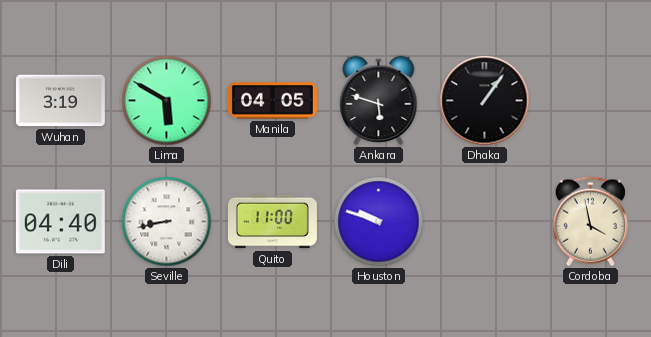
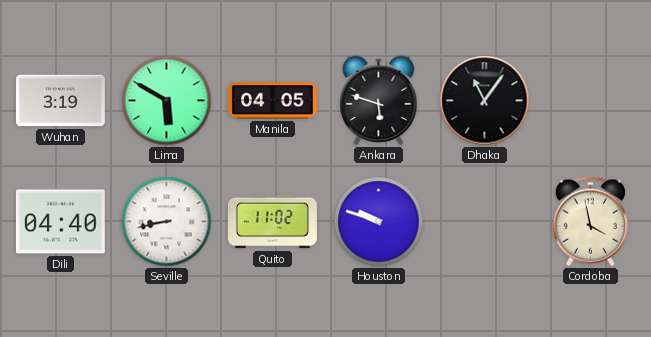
Dhaka: 1:06 -> 11:06 (485, 101)
Quito: 11:00 -> 11:02 (272, 222)
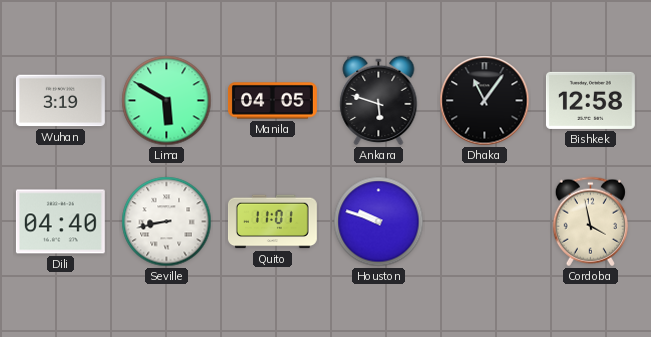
Bishkek: none -> 12:58 (590, 100)
Quito: 11:02 -> 11:01 (272, 222)
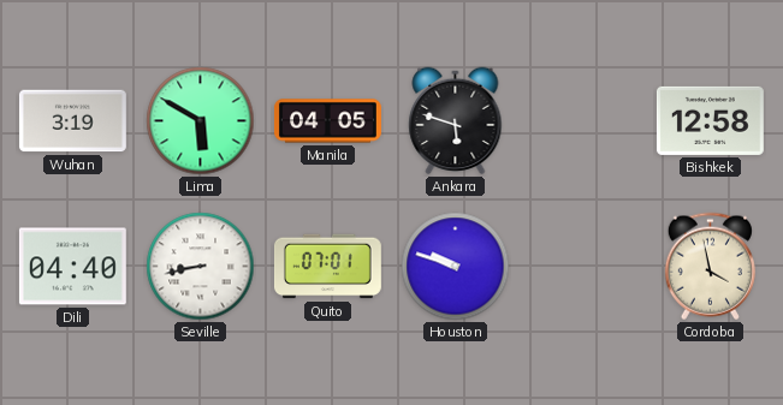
Dhaka: 11:06 -> none (485, 101)
Quito: 11:01 -> 07:01 (327, 267)
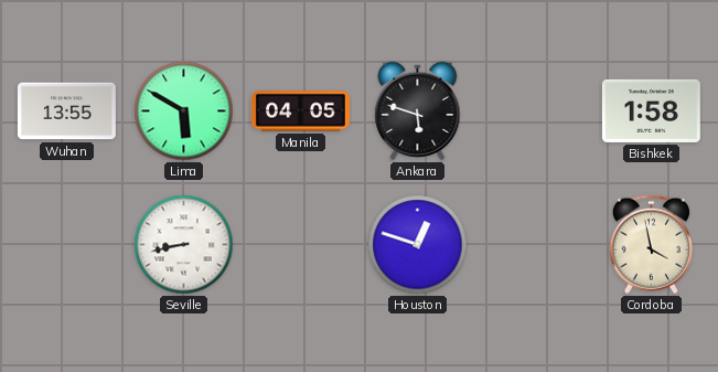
Wuhan: 3:19 -> 13:55 (66, 111)
Bishkek: 12:58 -> 1:58 (651, 110)
Dili: 04:40 -> none (72, 267)
Quito: 07:01 -> none (327, 267)
Houston: 9:48 -> 12:48 (418, 245)
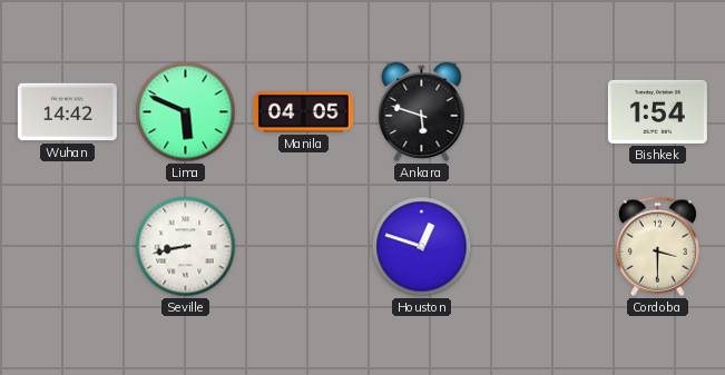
Wuhan: 13:55 -> 14:42 (67, 112)
Lima: 5:50 -> 5:49 (186, 112)
Bishkek: 1:58 -> 1:54 (657, 111)
Cordoba: 3:58 -> 3:30 (657, 247)
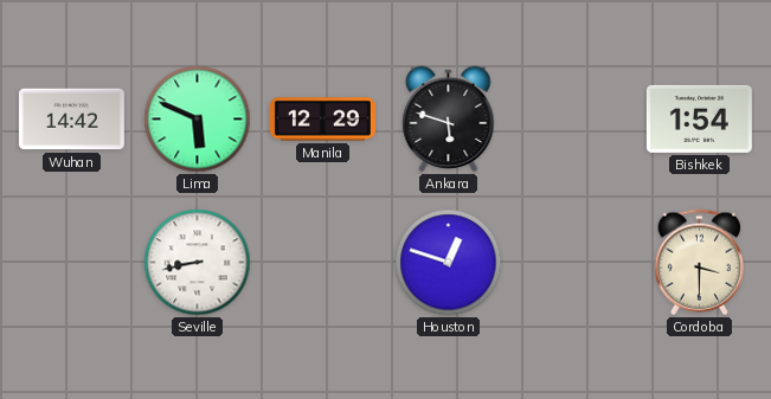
Manila: 04:05 -> 12:29 (323, 120)
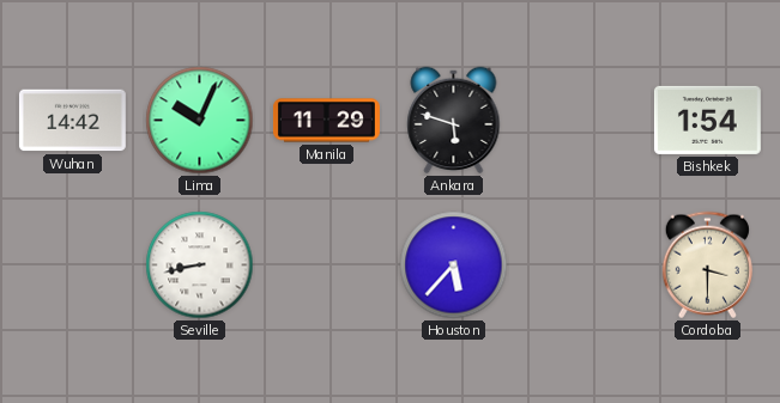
Lima: 5:49 -> 10:04 (200, 121)
Manila: 12:29 -> 11:29 (327, 121)
Houston: 12:48 -> 5:37 (454, 265)
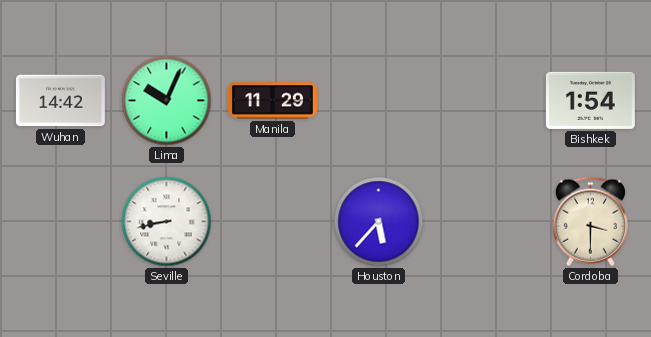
Ankara: 5:48 -> none (454, 121)
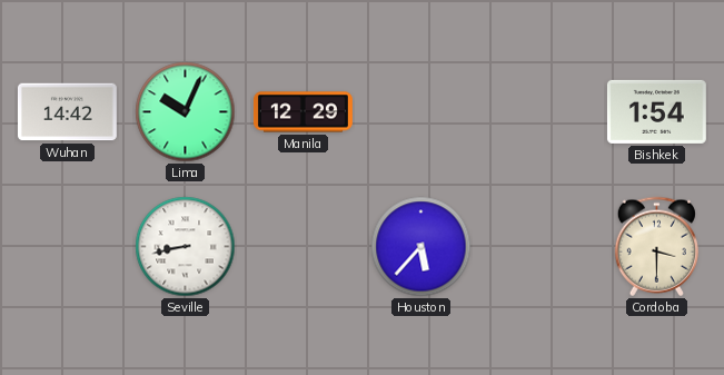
Manila: 11:29 -> 12:29 (304, 112)
